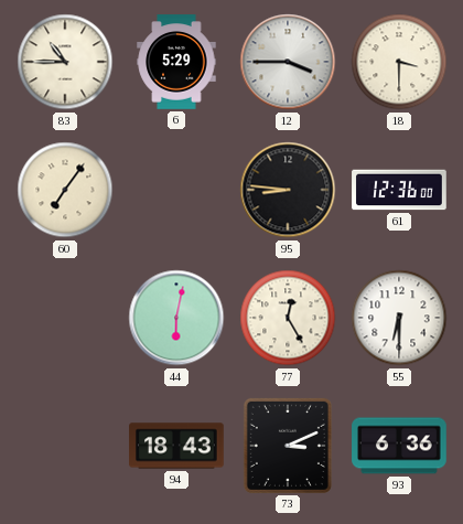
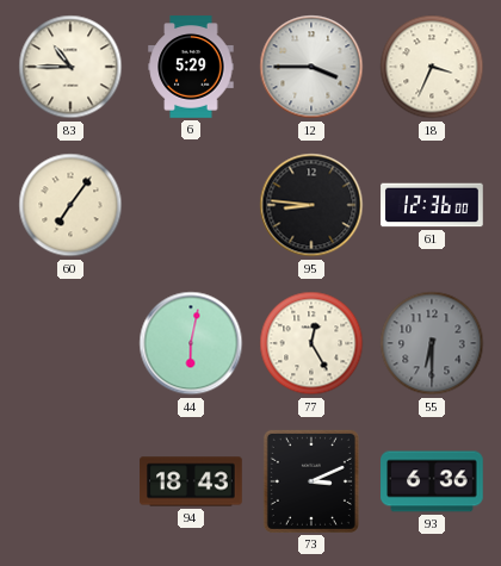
18: 3:30 -> 3:34 (432, 67)
55 dial: white -> grey (432, 343)
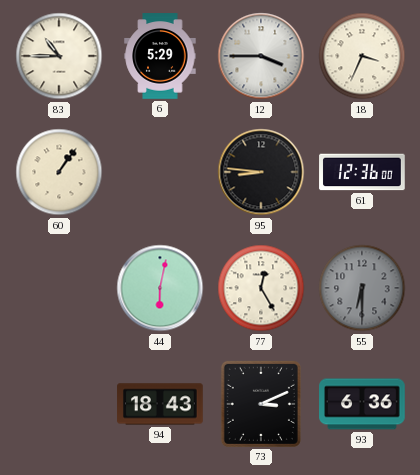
60: 7:06 -> 1:06 (59, 172)
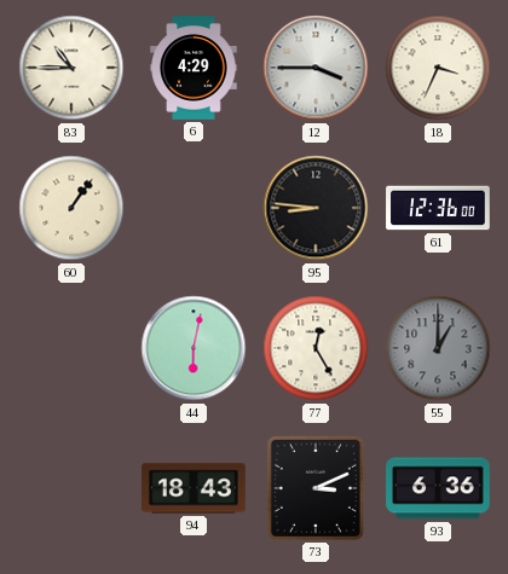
6: 5:29 -> 4:29 (194, 68)
55: 6:30 -> 1:00 (438, 348)
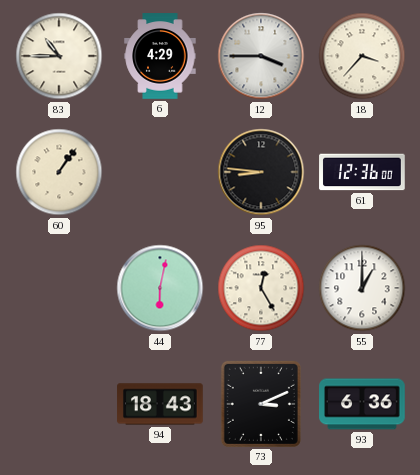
18: 3:34 -> 3:37 (362, 56)
55 dial: grey -> white (362, 288)
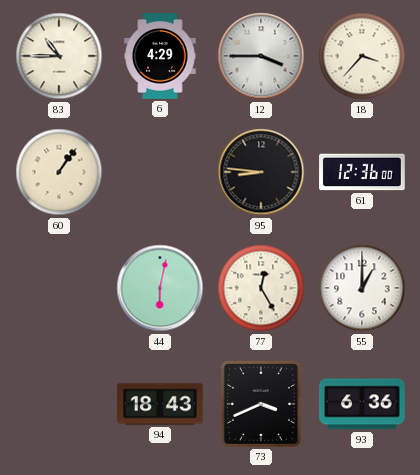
73: 3:11 -> 3:41 (261, 404)
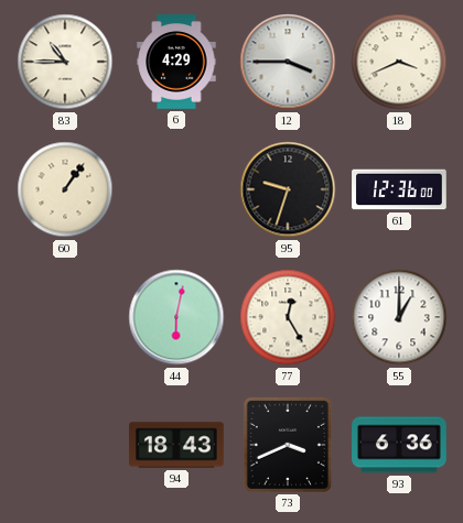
18: 3:37 -> 3:41 (399, 62)
95: 8:46 -> 9:33 (288, 189)
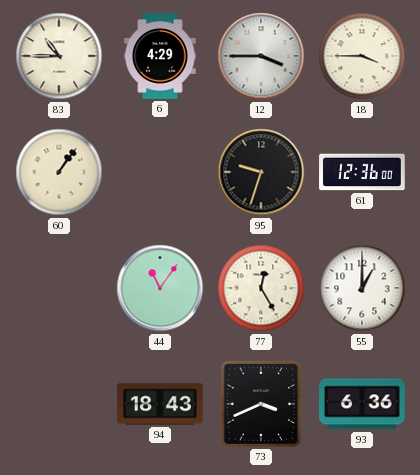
18: 3:41 -> 3:45 (362, 56)
44: 6:02 -> 11:06 (160, 288)
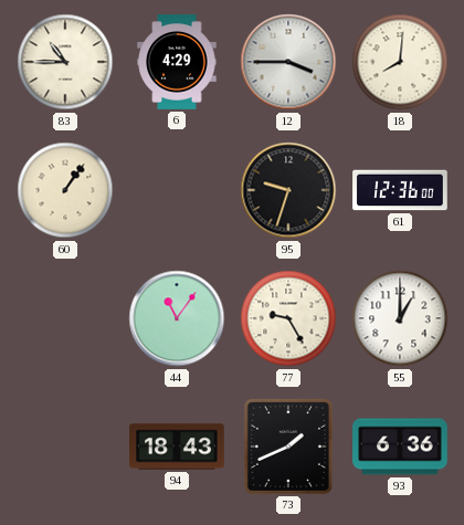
18: 3:45 -> 8:01 (400, 62)
77: 12:25 -> 9:25 (288, 318)
73: 3:41 -> 1:41 (288, 447)
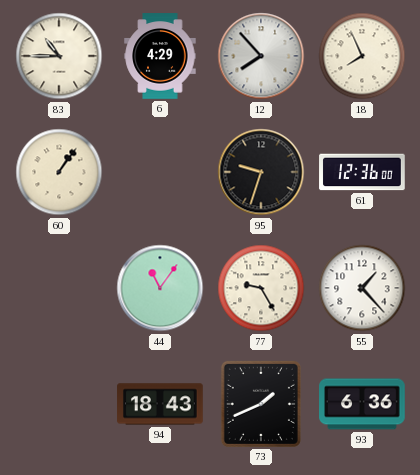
12: 3:45 -> 7:53 (261, 56)
18: 8:01 -> 7:56 (362, 56)
55: 1:00 -> 1:23 (362, 288)
